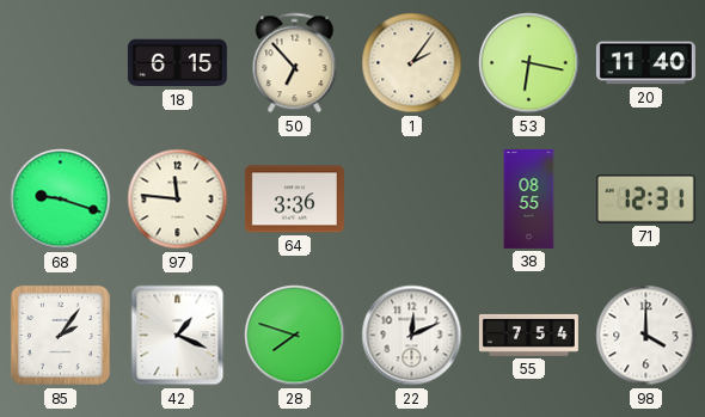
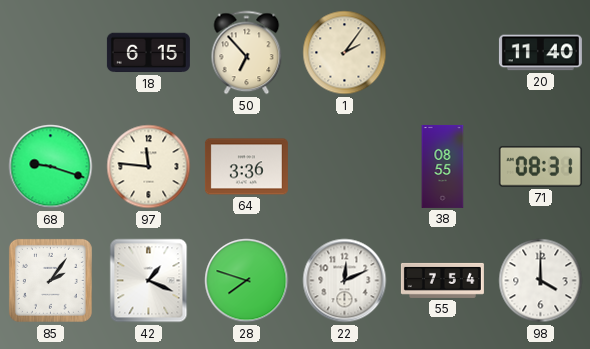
53: 6:17 -> none (529, 63)
71: 12:31 -> 08:31 (540, 167)
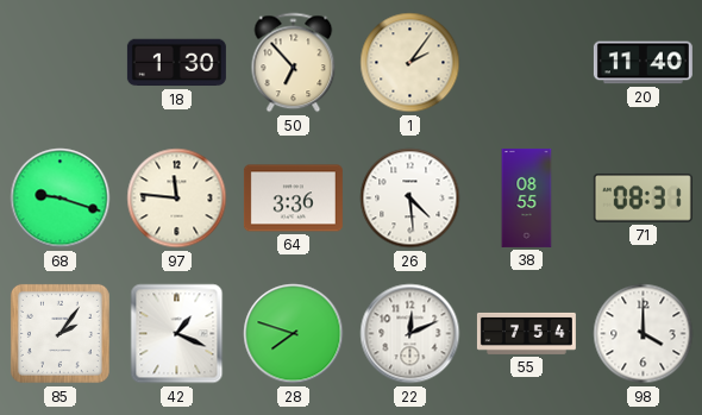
18: 6:15 -> 1:30 (176, 63)
26: none -> 4:29 (410, 199)
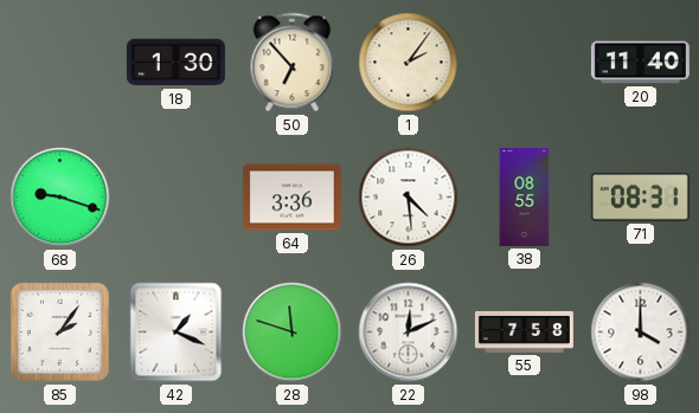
97: 11:46 -> none (177, 199)
28: 7:48 -> 11:48 (293, 333)
55: 7:54 -> 7:58 (524, 331)
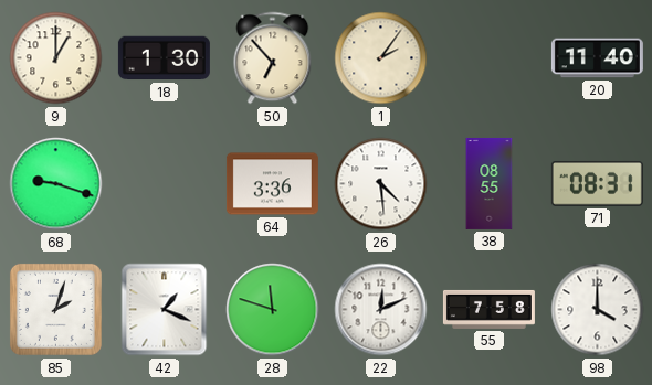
9: none -> 1:00 (56, 58)
85: 2:06 -> 2:03 (55, 309)
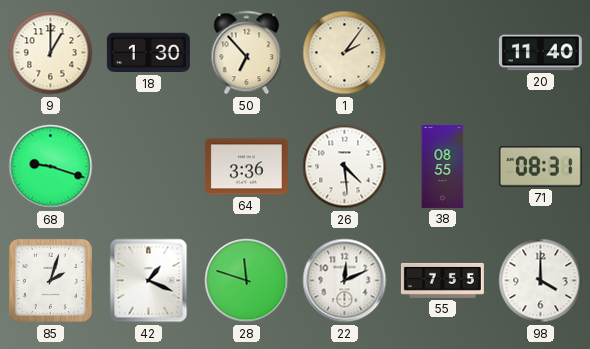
55: 7:58 -> 7:55 (442, 280)
